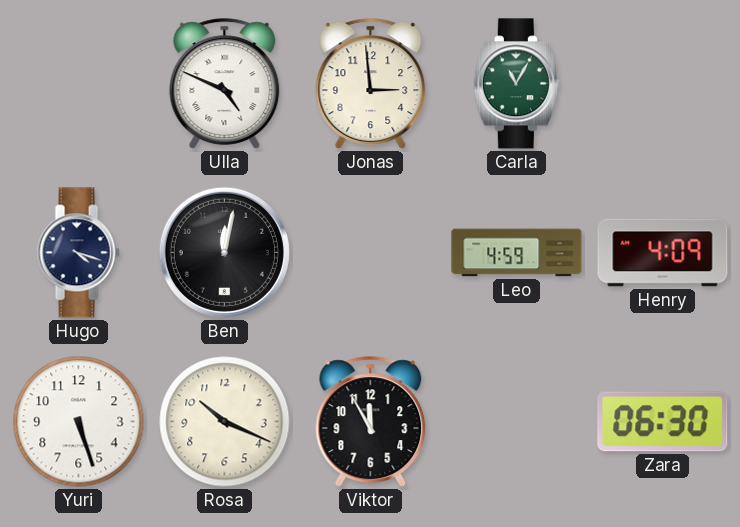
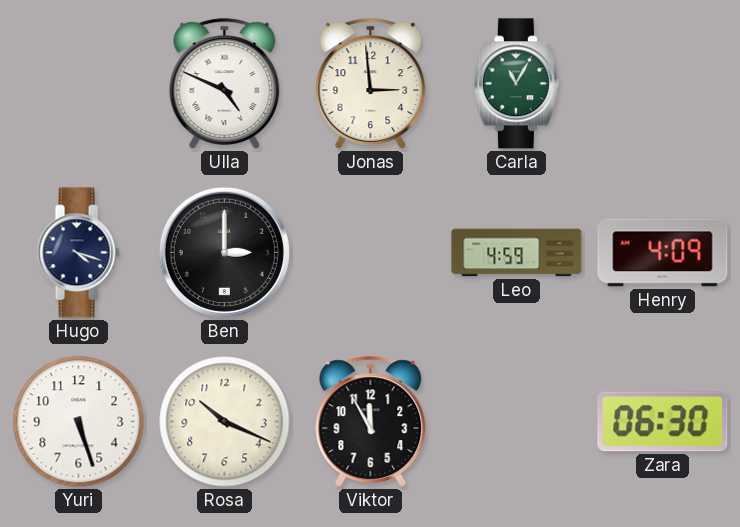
Ben: 12:02 -> 3:00 (224, 252)
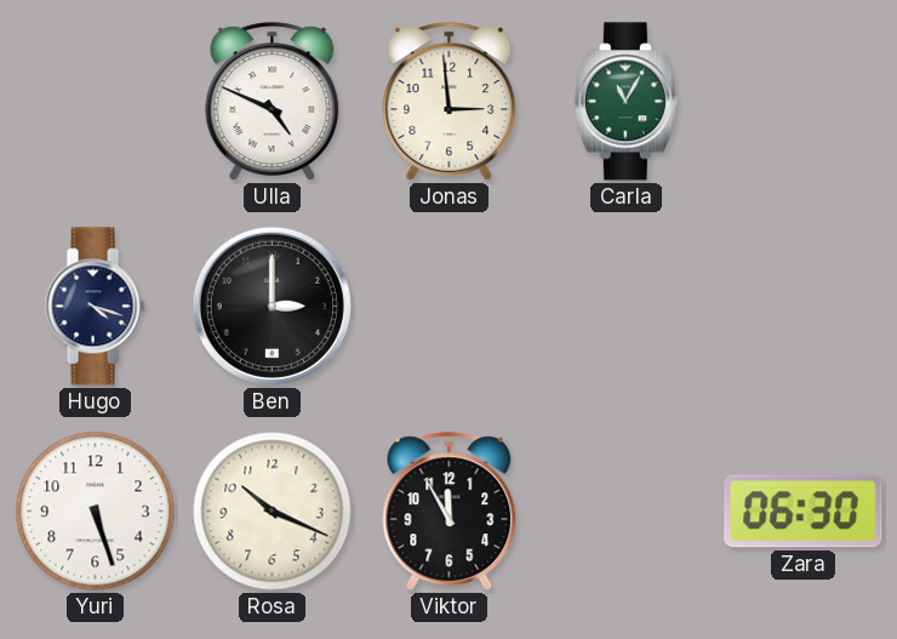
Leo: 4:59 -> none (517, 253)
Henry: 4:09 -> none (663, 253)
